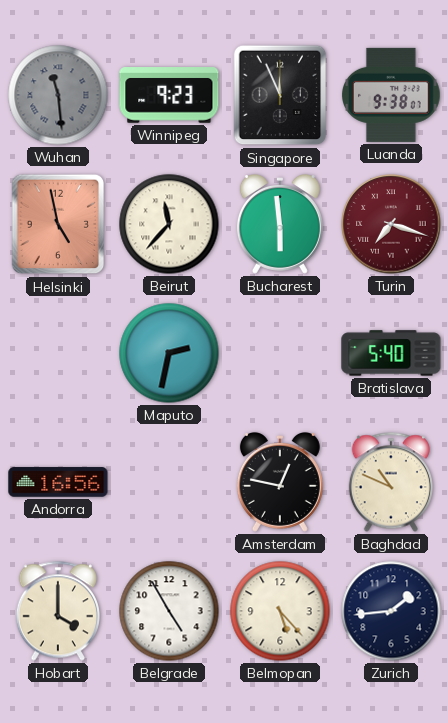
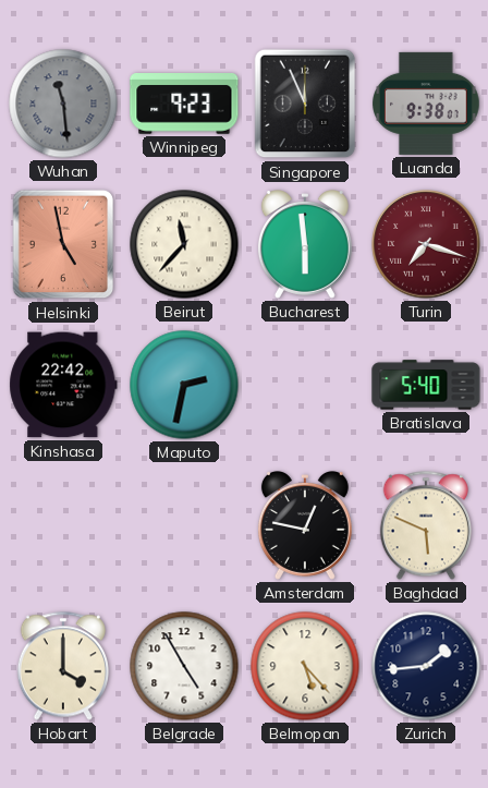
Kinshasa: none -> 22:42 (63, 385)
Andorra: 16:56 -> none (58, 482)
Baghdad: 10:49 -> 5:49 (426, 525)
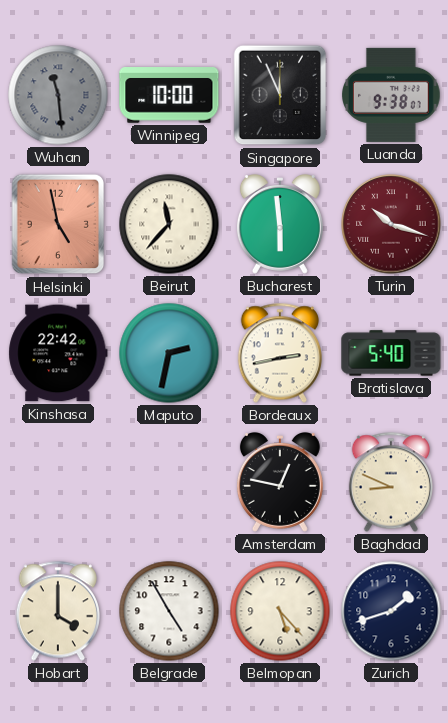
Winnipeg: 9:23 -> 10:00 (169, 95)
Turin: 7:18 -> 10:18 (391, 224)
Bordeaux: none -> 2:43 (280, 353)
Baghdad: 5:49 -> 8:49 (391, 482)
Zurich: 1:44 -> 1:42 (391, 611)
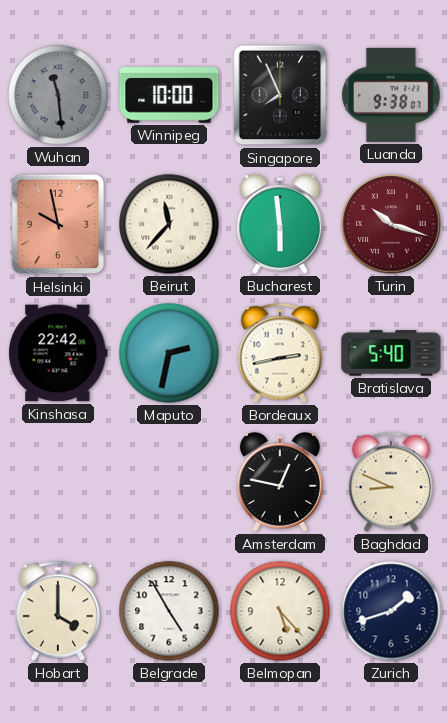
Singapore: 11:56 -> 7:56 (280, 95)
Helsinki: 4:58 -> 9:58 (58, 224)
